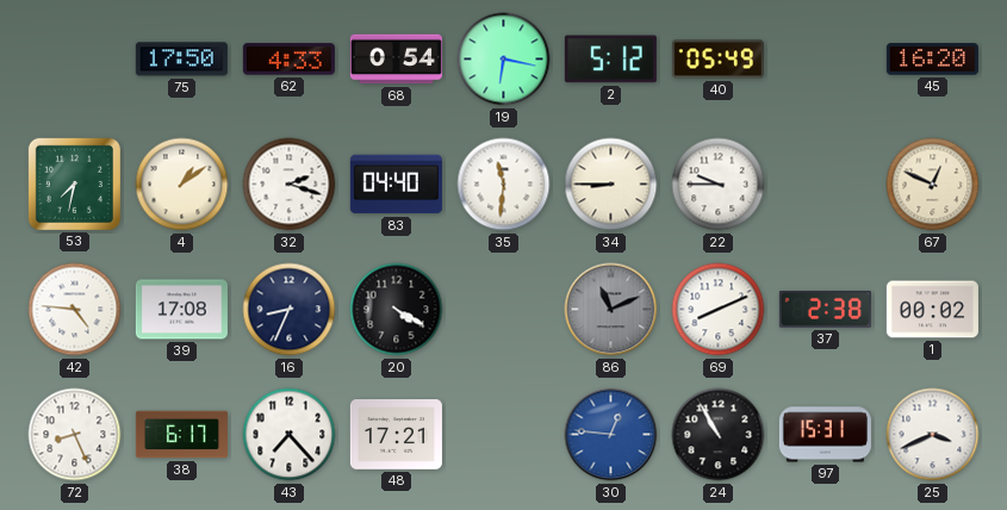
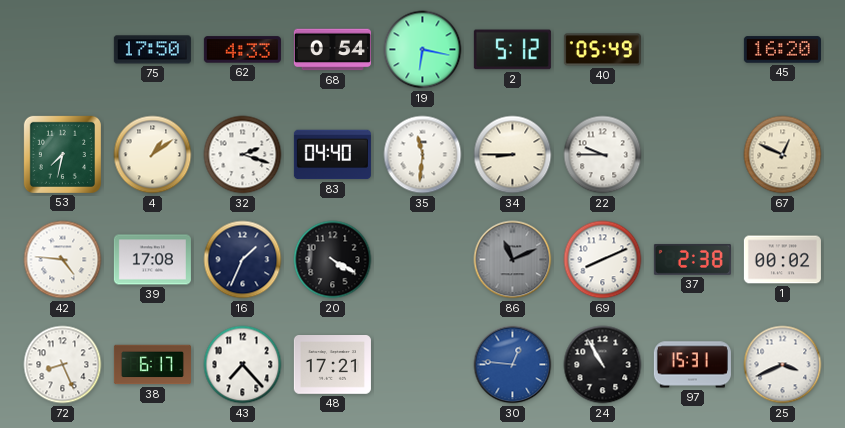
16: 8:34 -> 1:34 (243, 260)
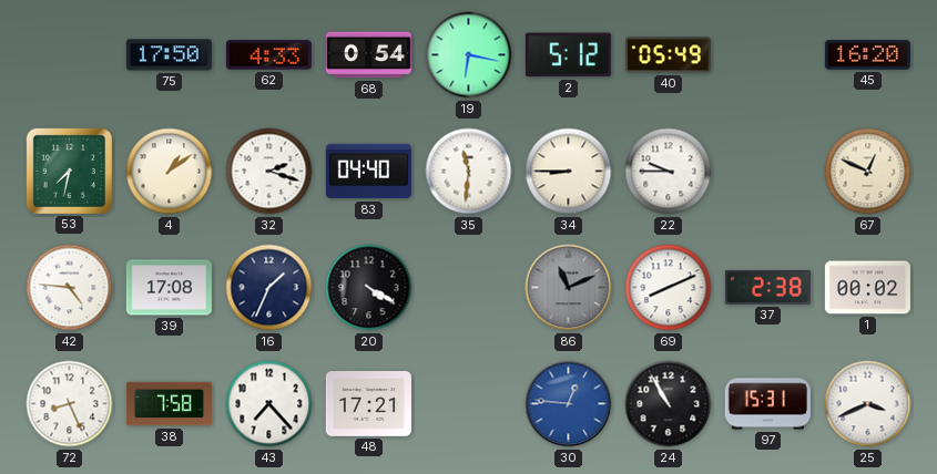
38: 6:17 -> 7:58 (169, 404)
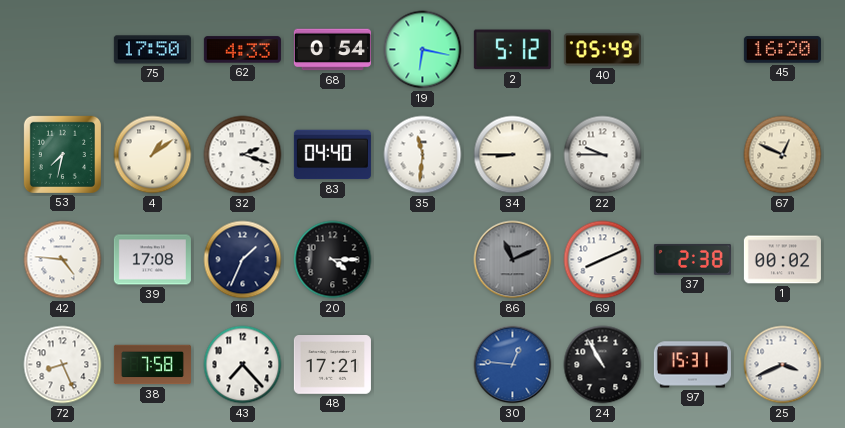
20: 4:20 -> 4:15 (333, 260)
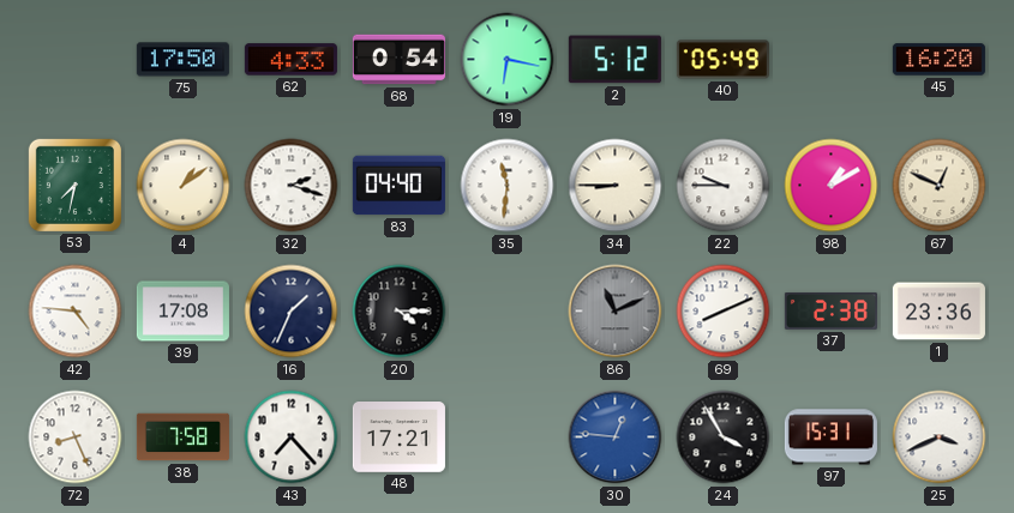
98: none -> 1:10 (832, 186)
1: 00:02 -> 23:36 (938, 312)
24: 10:55 -> 3:55 (724, 437)
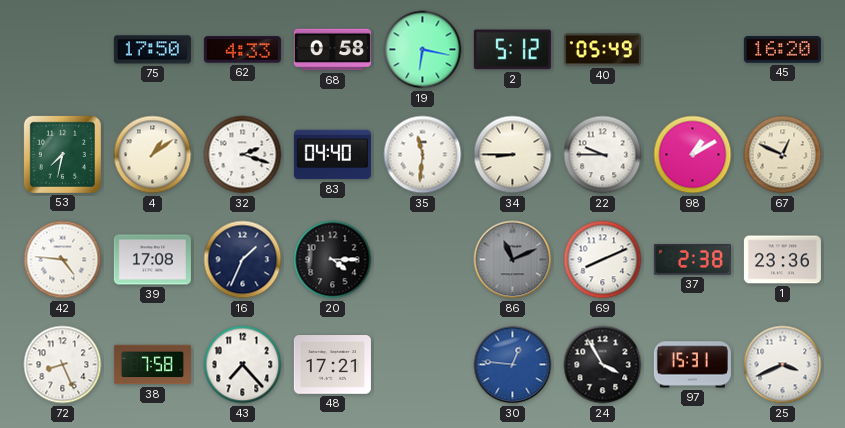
68: 0:54 -> 0:58 (332, 50)
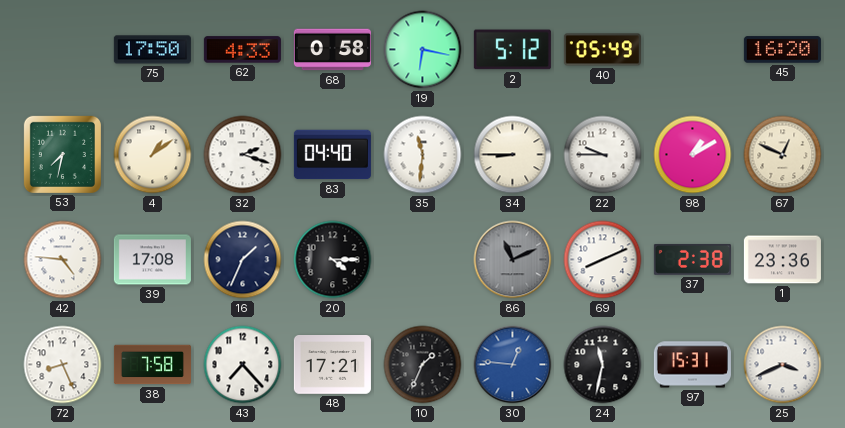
10: none -> 1:34 (423, 365)
24: 3:55 -> 11:32 (603, 365)
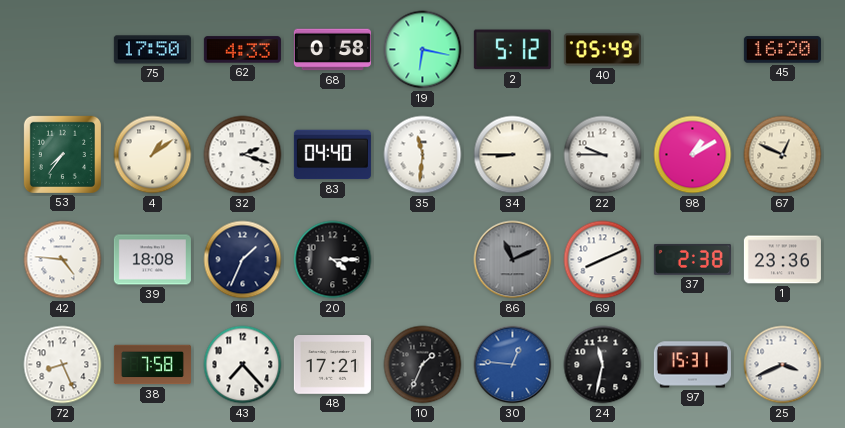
53: 7:32 -> 7:36 (62, 154)
39: 17:08 -> 18:08 (152, 260)
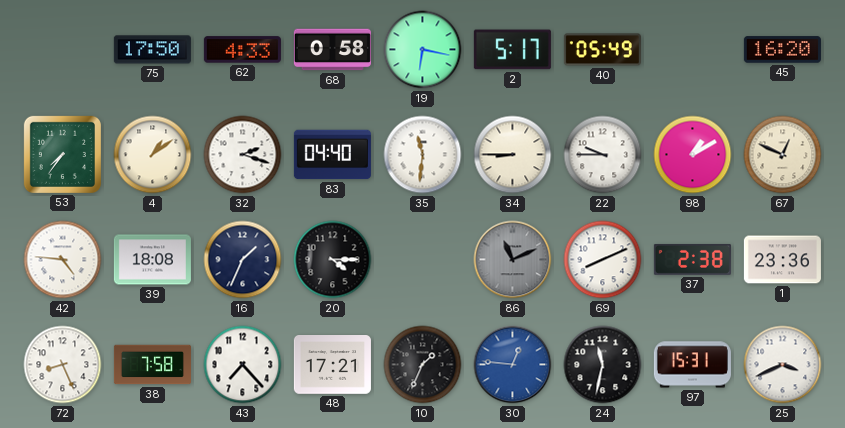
2: 5:12 -> 5:17 (512, 50)
